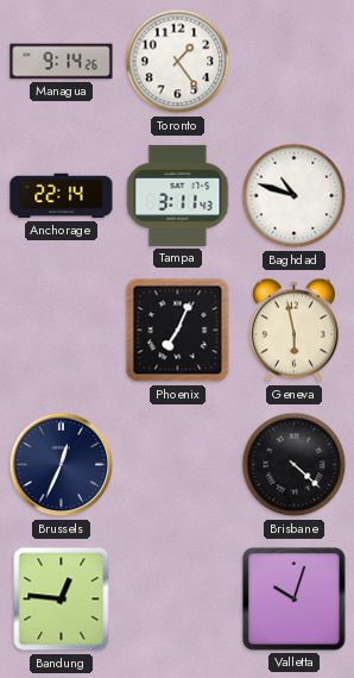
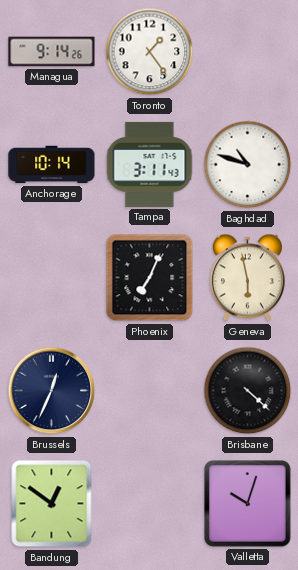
Anchorage: 22:14 -> 10:14 (52, 165)
Bandung: 12:46 -> 12:51 (52, 504)
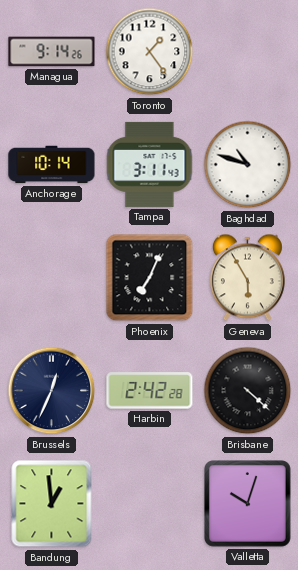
Geneva: 5:58 -> 5:55 (247, 278)
Harbin: none -> 2:42 (150, 391)
Bandung: 12:51 -> 12:59 (52, 504)
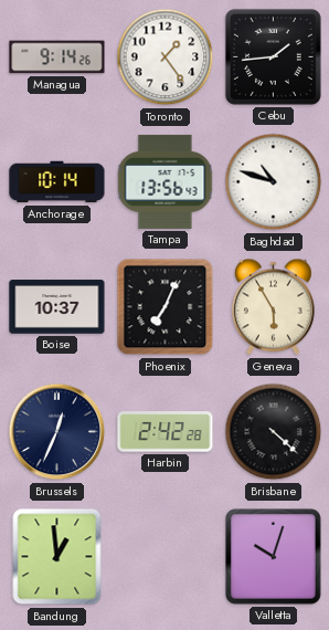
Cebu: none -> 1:44 (273, 56)
Tampa: 3:11 -> 13:56 (166, 181)
Boise: none -> 10:37 (57, 307)
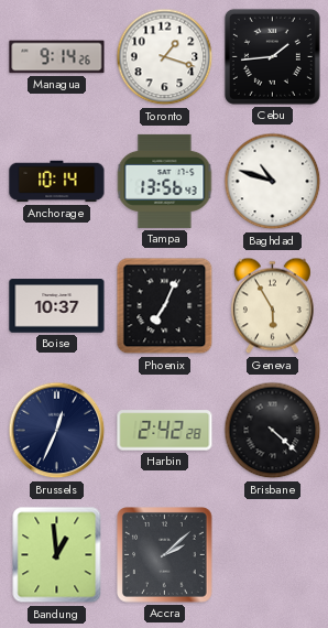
Toronto: 1:24 -> 1:18 (165, 57)
Accra: none -> 2:08 (165, 555)
Valletta: 10:03 -> none (274, 557)
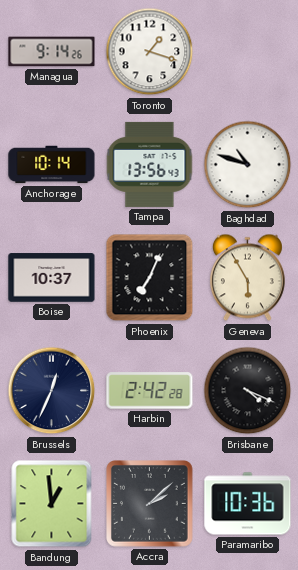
Cebu: 1:44 -> none (272, 56)
Brisbane: 4:22 -> 4:19 (248, 391)
Paramaribo: none -> 10:36 (248, 504)
